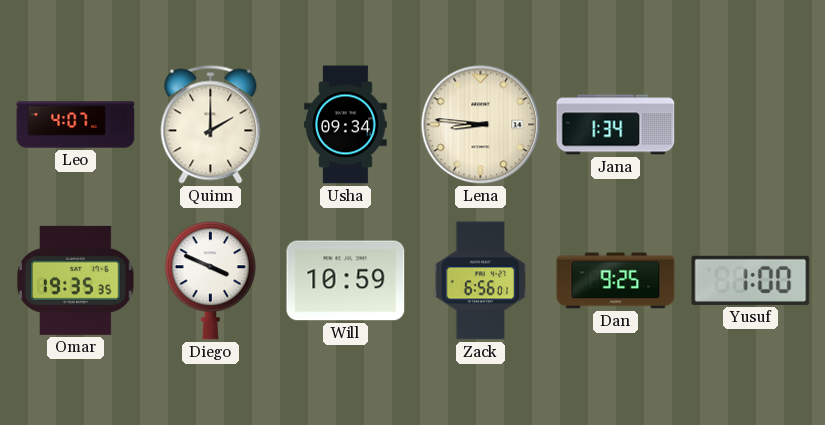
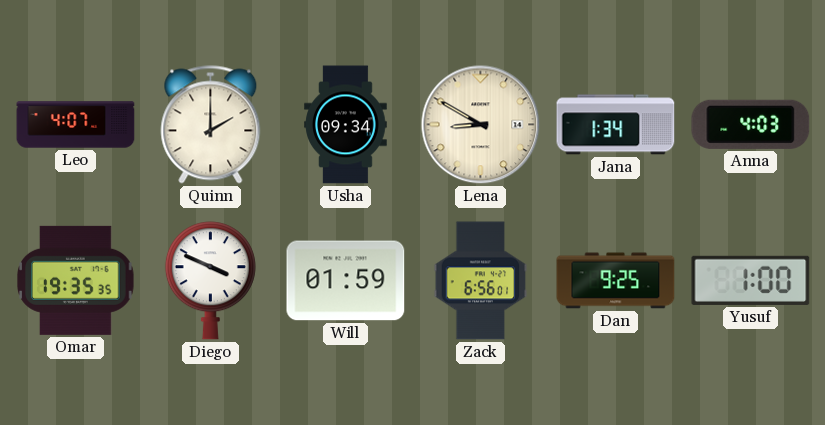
Lena: 8:46 -> 8:50 (481, 125)
Anna: none -> 4:03 (751, 124)
Will: 10:59 -> 01:59 (346, 281)
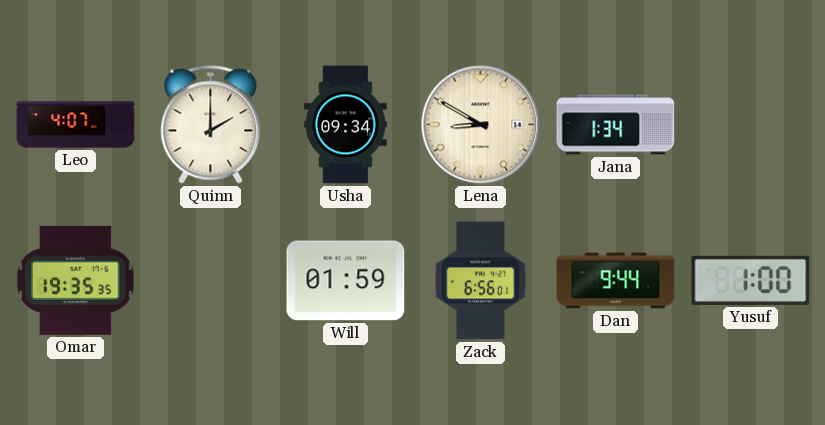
Anna: 4:03 -> none (751, 124)
Diego: 3:49 -> none (210, 281)
Dan: 9:25 -> 9:44 (616, 281)
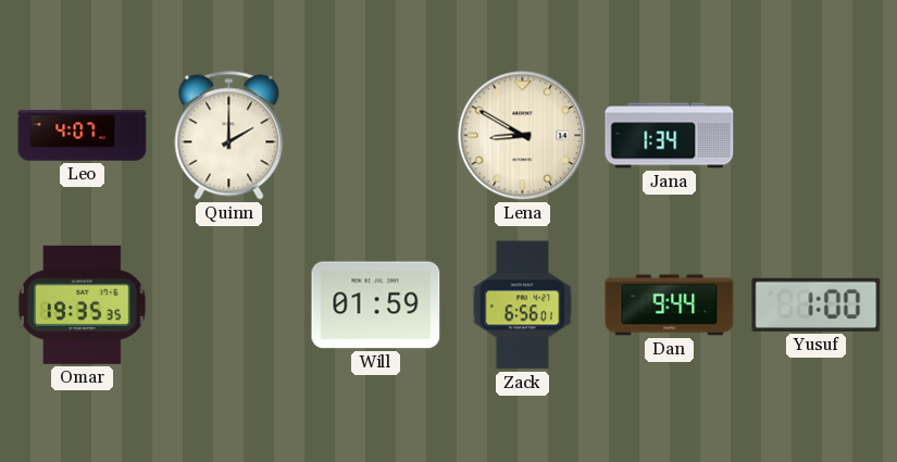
Usha: 09:34 -> none (346, 125)
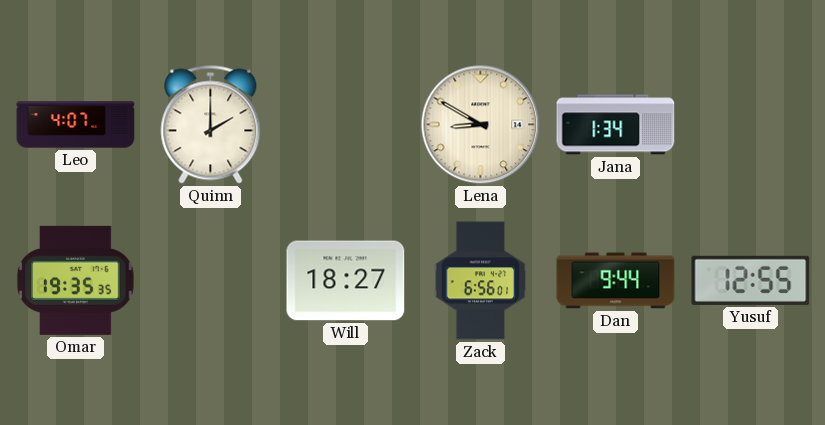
Will: 01:59 -> 18:27 (346, 281)
Yusuf: 1:00 -> 12:55 (751, 280)
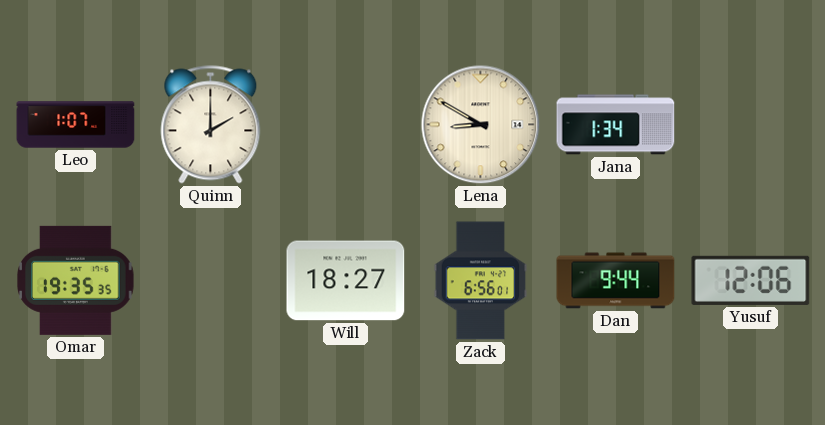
Leo: 4:07 -> 1:07 (76, 125)
Yusuf: 12:55 -> 12:06 (751, 280)
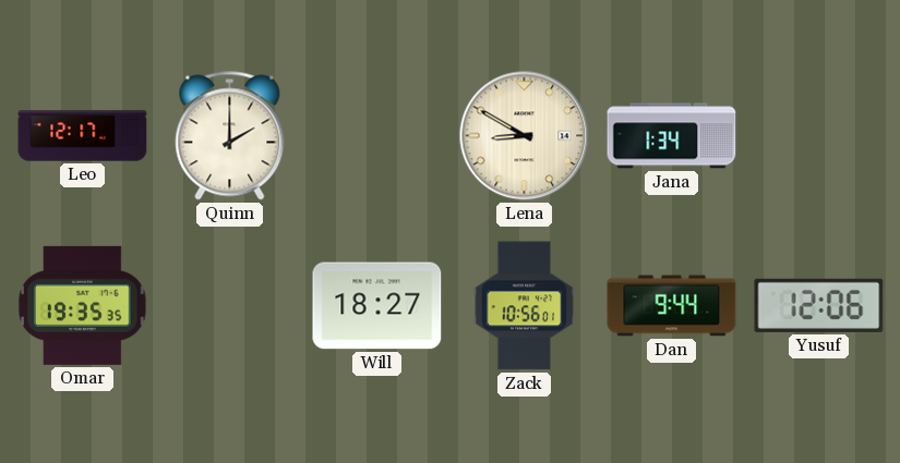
Leo: 1:07 -> 12:17 (83, 136)
Zack: 6:56 -> 10:56 (525, 306)
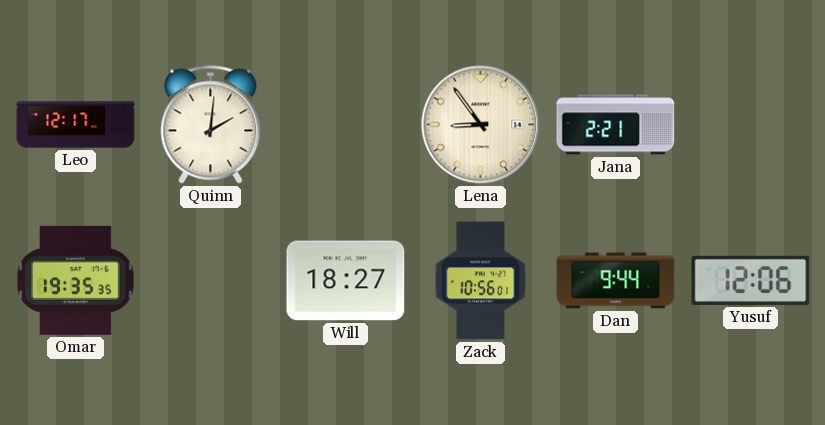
Quinn: 2:00 -> 2:01 (211, 125)
Lena: 8:50 -> 8:54 (481, 125)
Jana: 1:34 -> 2:21 (616, 125)
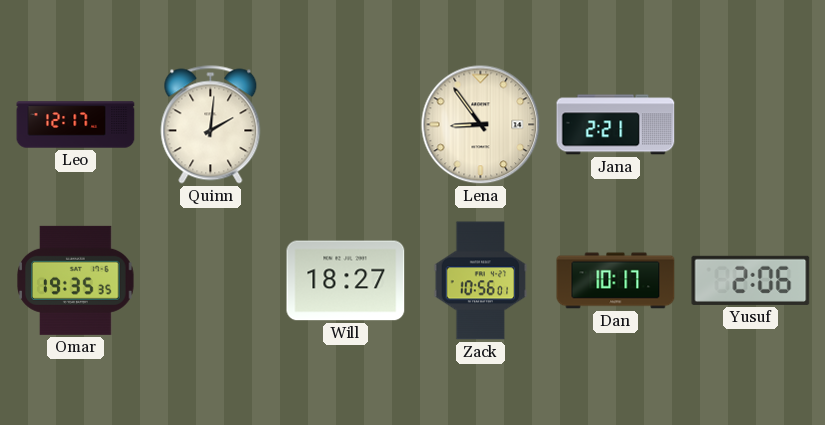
Dan: 9:44 -> 10:17 (616, 281)
Yusuf: 12:06 -> 2:06 (751, 280)
